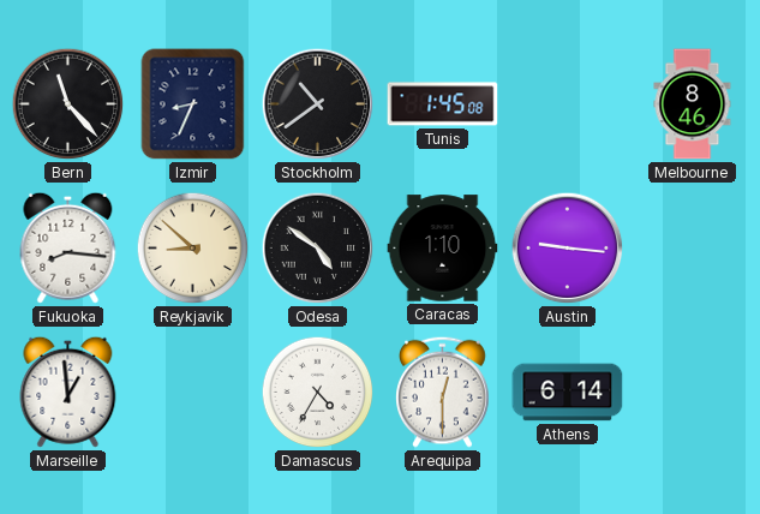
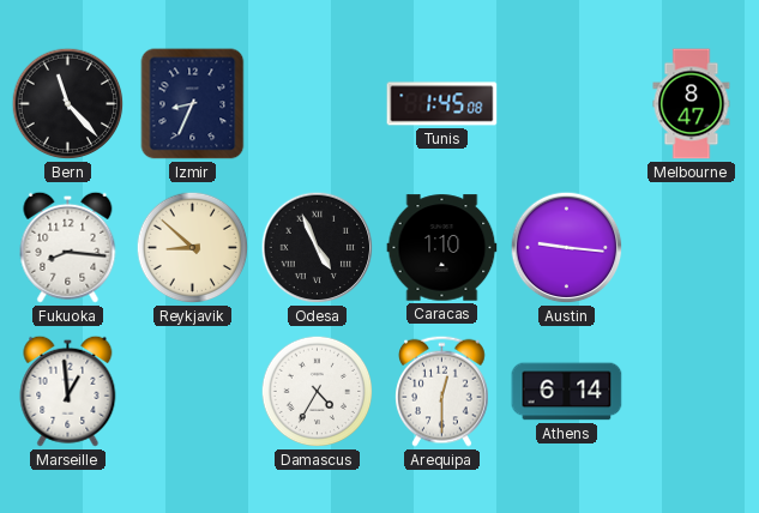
Stockholm: 10:39 -> none (318, 104)
Melbourne: 8:46 -> 8:47 (692, 104)
Odesa: 4:51 -> 4:56 (318, 248)
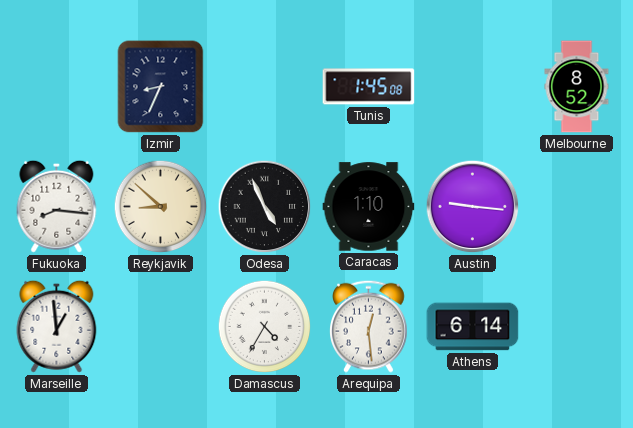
Bern: 11:23 -> none (68, 104)
Melbourne: 8:47 -> 8:52 (577, 87)
Arequipa: 12:30 -> 12:29 (369, 326)
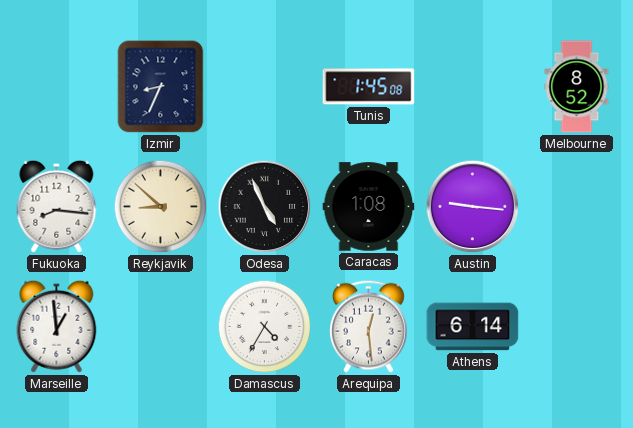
Caracas: 1:10 -> 1:08 (369, 207)
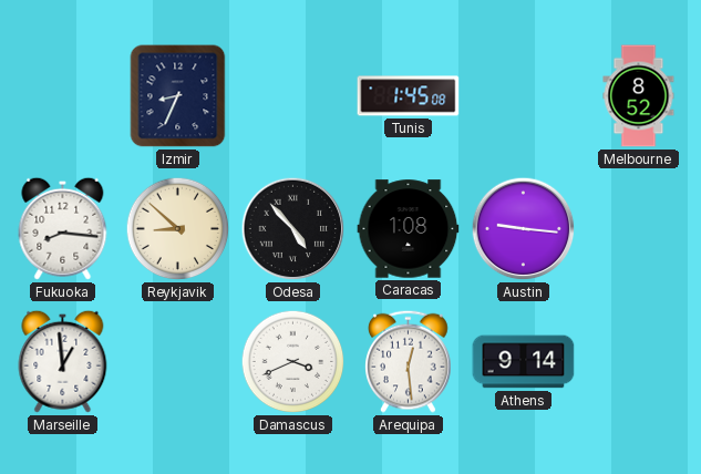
Odesa: 4:56 -> 4:53 (293, 229)
Damascus: 4:35 -> 3:41 (293, 362)
Athens: 6:14 -> 9:14 (524, 362)
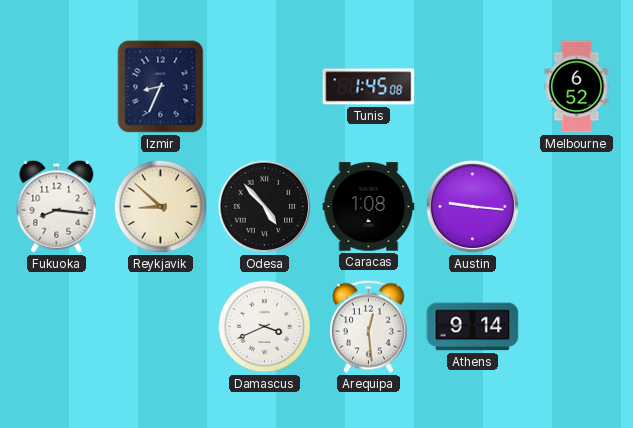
Melbourne: 8:52 -> 6:52 (577, 87)
Marseille: 12:59 -> none (63, 361)
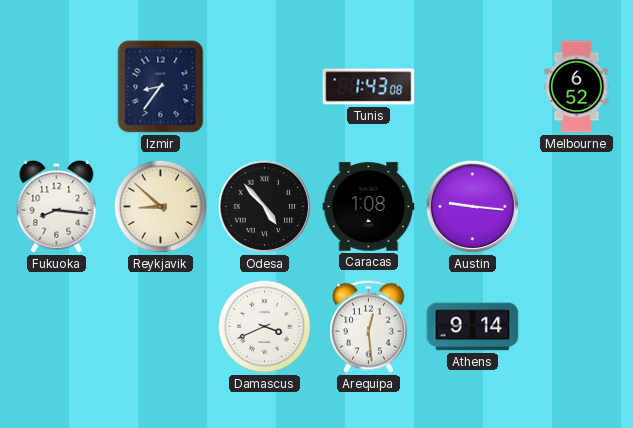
Izmir: 8:34 -> 8:36 (161, 87)
Tunis: 1:45 -> 1:43 (369, 87)
